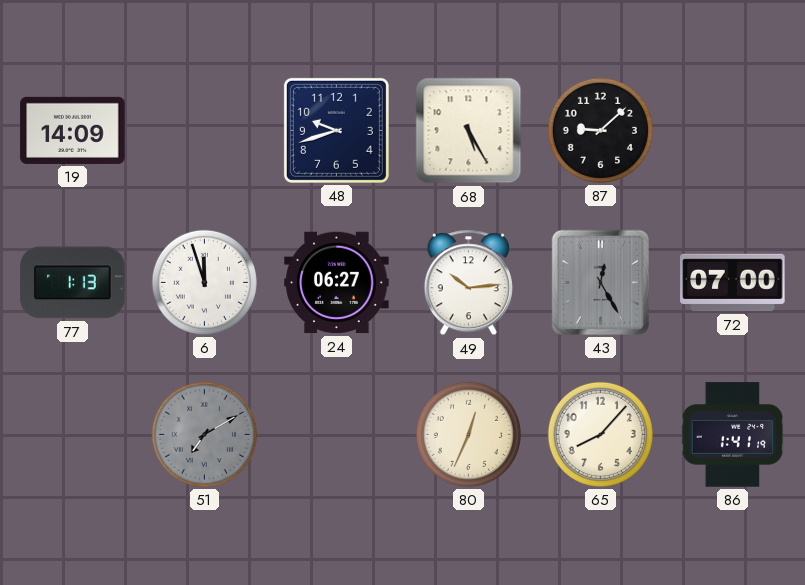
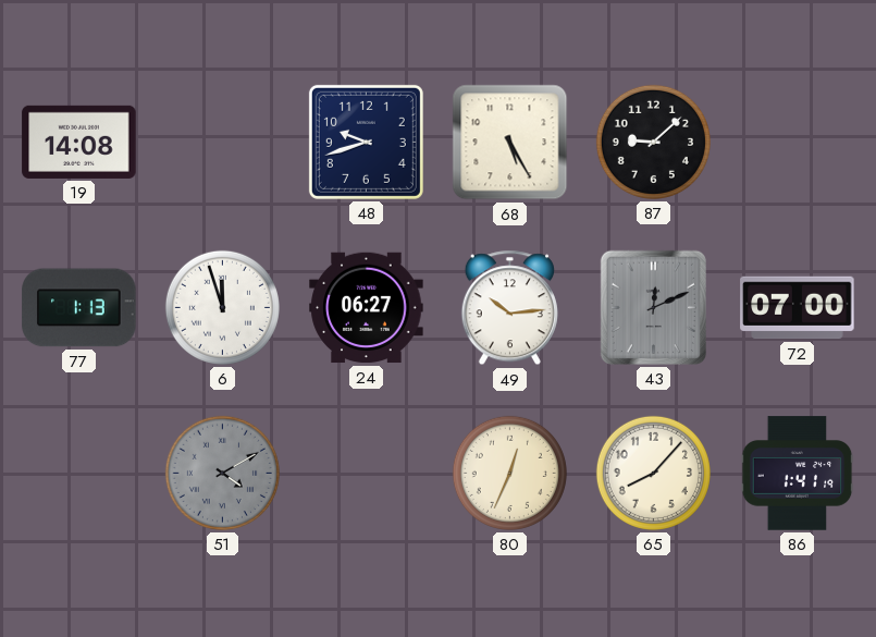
19: 14:09 -> 14:08 (79, 142)
43: 12:25 -> 12:11 (653, 307)
51: 7:10 -> 4:10 (222, 473)
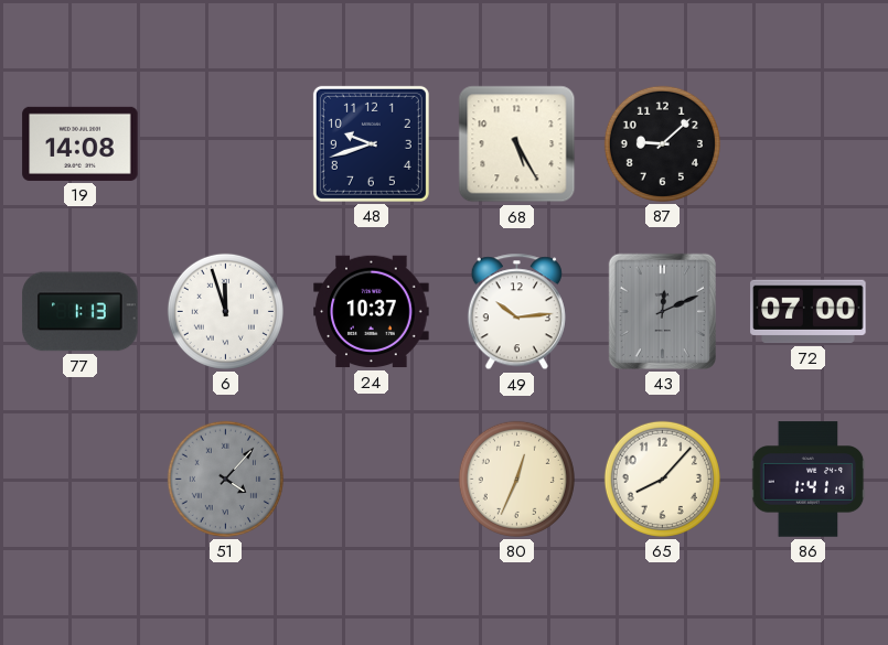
24: 06:27 -> 10:37 (372, 312)
51: 4:10 -> 4:07 (225, 479)
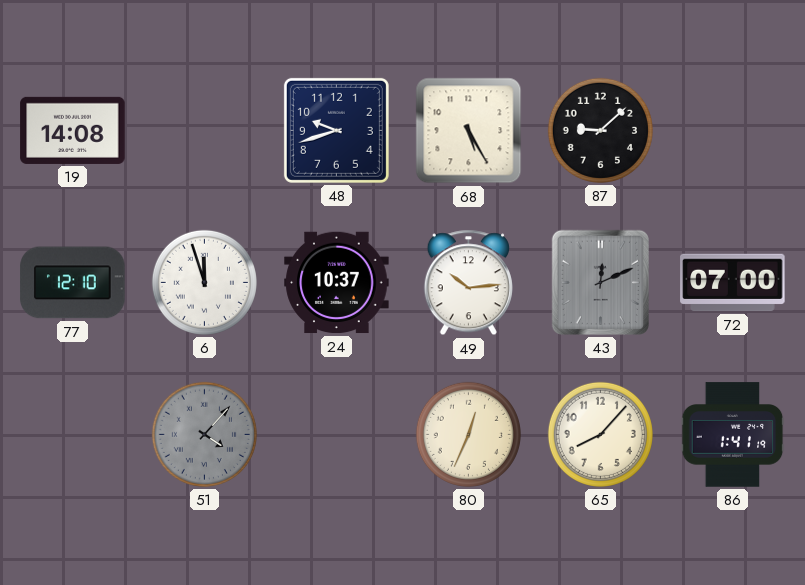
77: 1:13 -> 12:10 (73, 283)
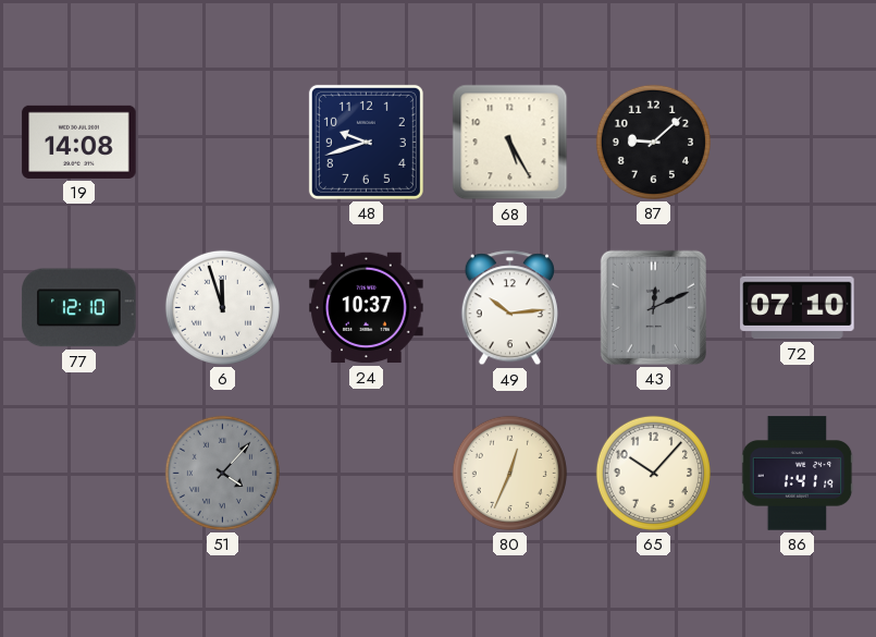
72: 07:00 -> 07:10 (798, 308)
65: 8:07 -> 10:07 (653, 473)
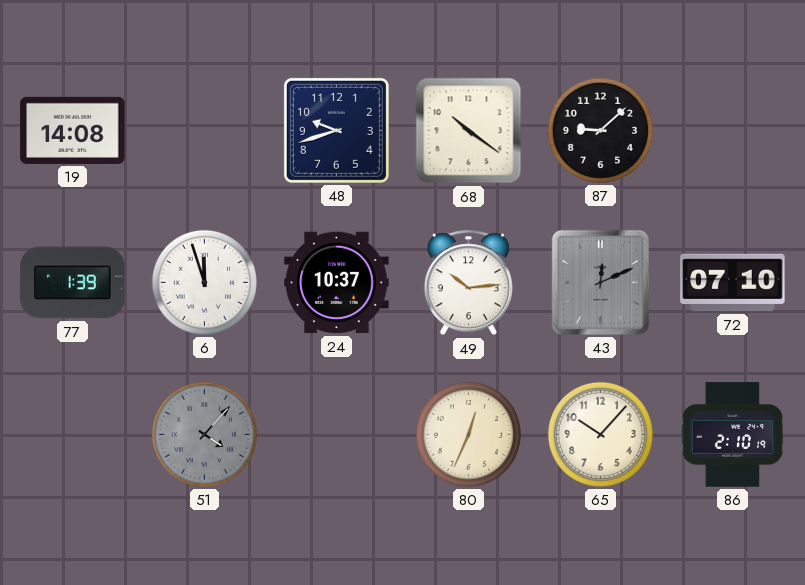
68: 5:25 -> 10:21 (469, 131)
77: 12:10 -> 1:39 (73, 283)
86: 1:41 -> 2:10 (733, 435)
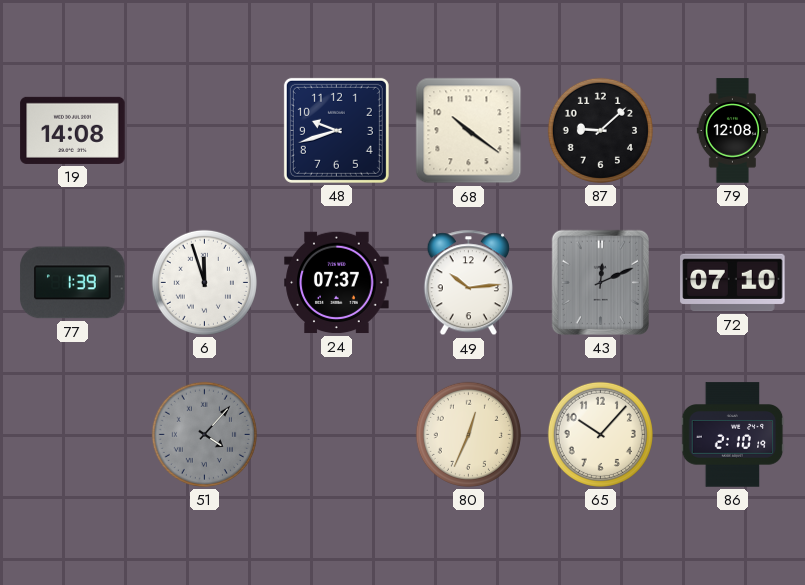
79: none -> 12:08 (732, 131)
24: 10:37 -> 07:37 (337, 283)
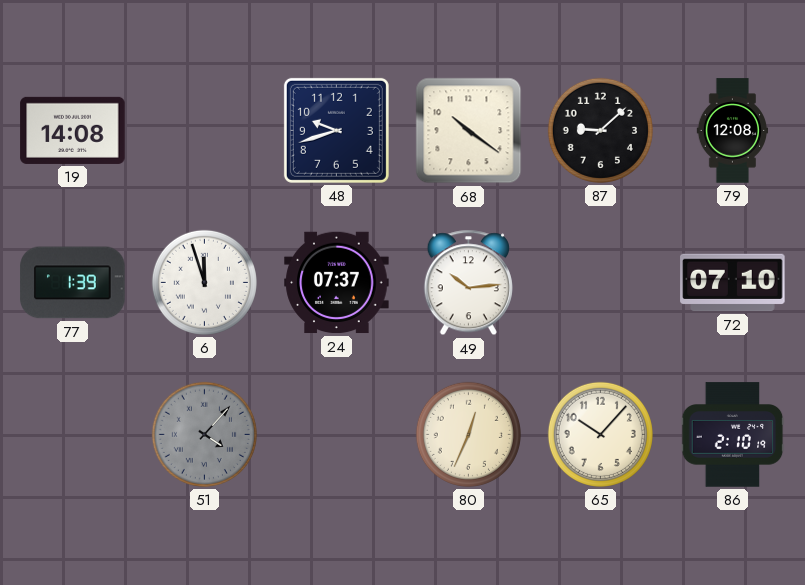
43: 12:11 -> none (600, 282)
